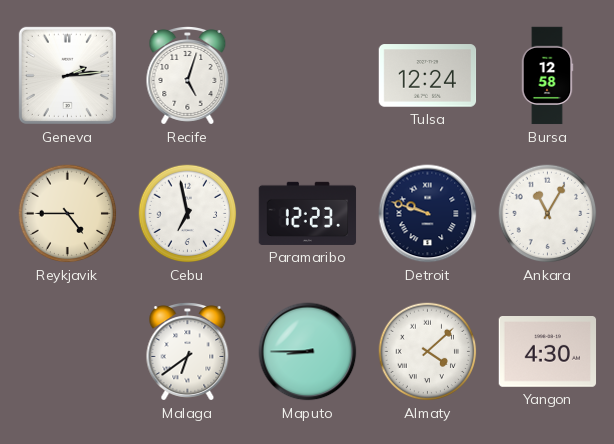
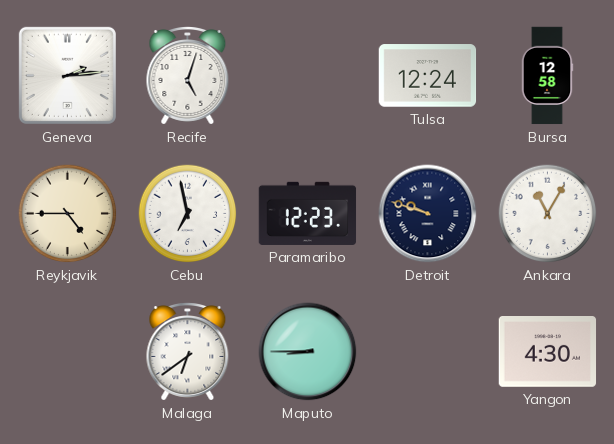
Almaty: 4:08 -> none (428, 352)
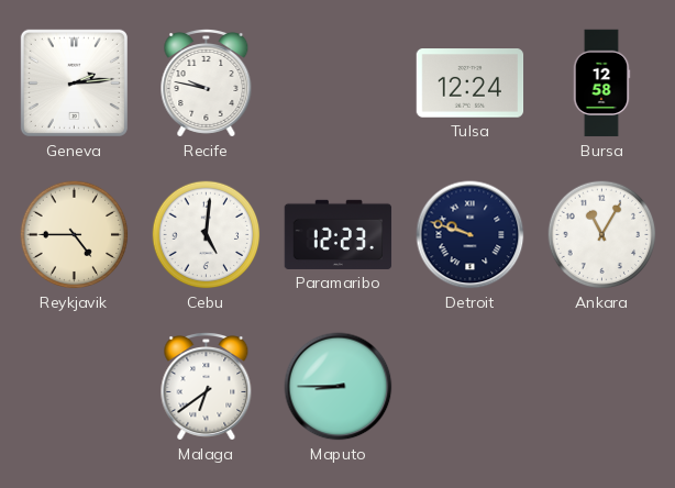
Recife: 5:03 -> 9:47 (207, 84)
Cebu: 6:58 -> 5:01 (207, 235)
Yangon: 4:30 -> none (548, 352)
